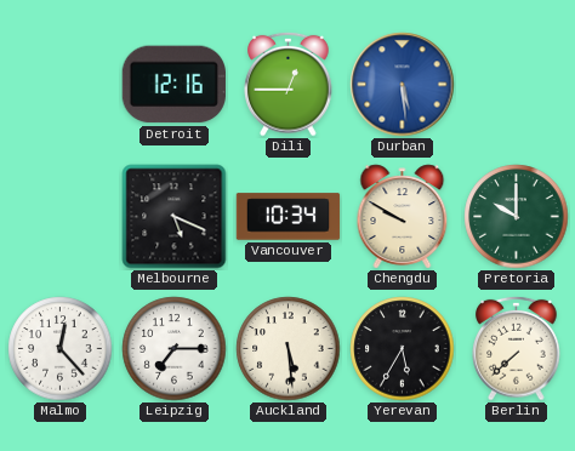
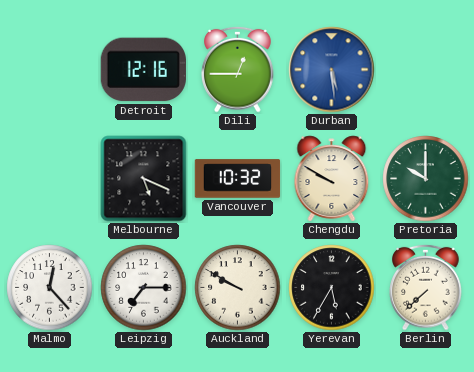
Vancouver: 10:34 -> 10:32 (238, 179)
Auckland: 5:29 -> 9:50 (238, 288)
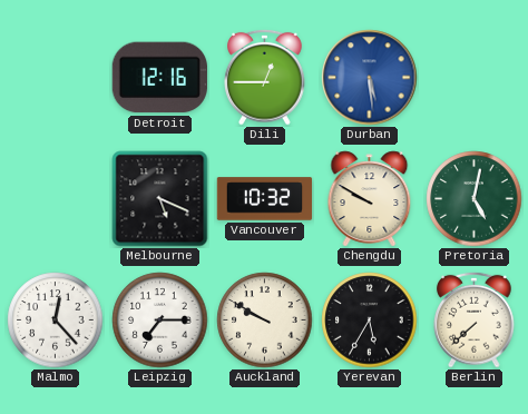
Pretoria: 10:00 -> 5:02 (475, 199)
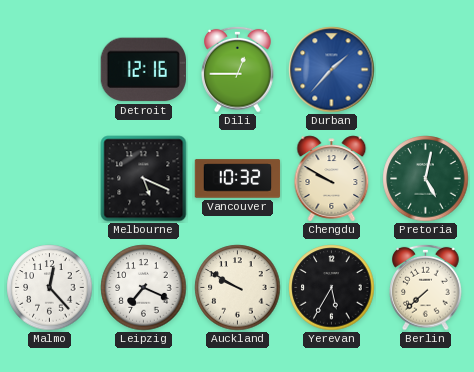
Durban: 5:29 -> 1:37 (332, 70)
Leipzig: 7:15 -> 7:19 (144, 288)
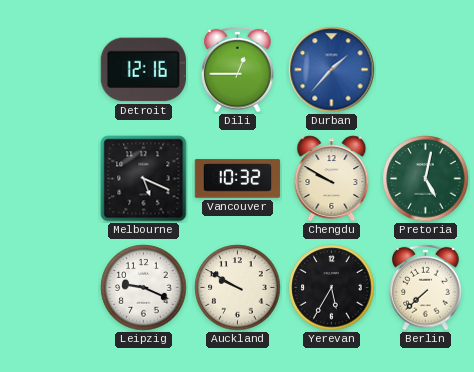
Malmo: 12:23 -> none (50, 288)
Leipzig: 7:19 -> 9:19 (144, 288)
